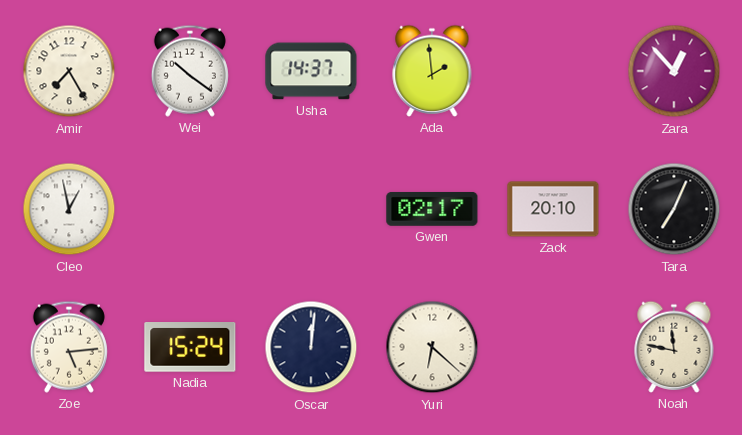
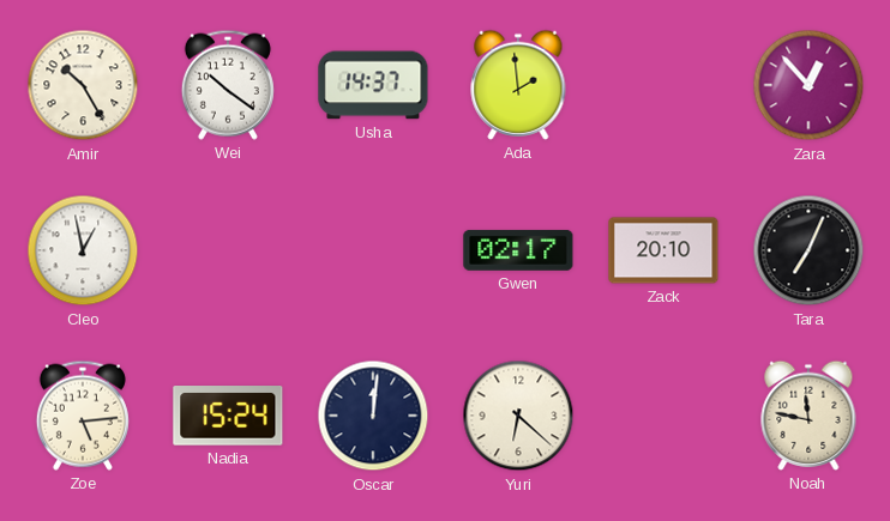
Amir: 7:25 -> 10:25 (83, 85)
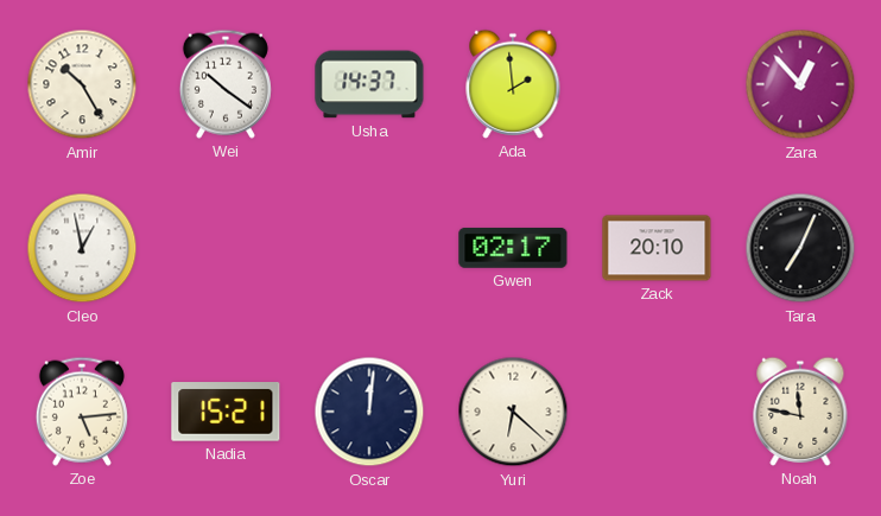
Nadia: 15:24 -> 15:21 (226, 413)
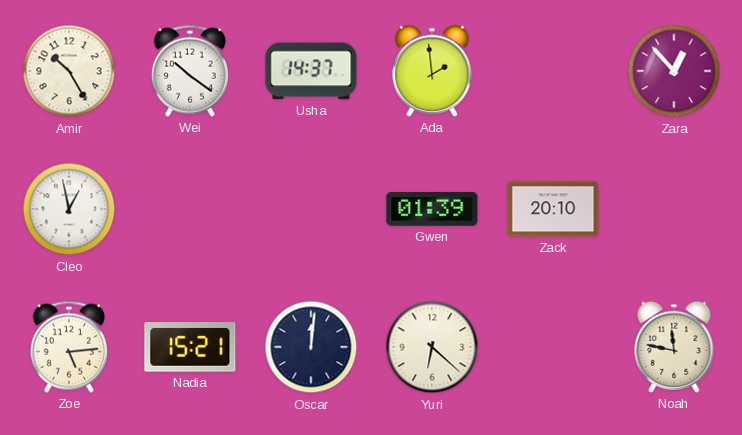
Gwen: 02:17 -> 01:39 (432, 209)
Tara: 7:04 -> none (800, 248)
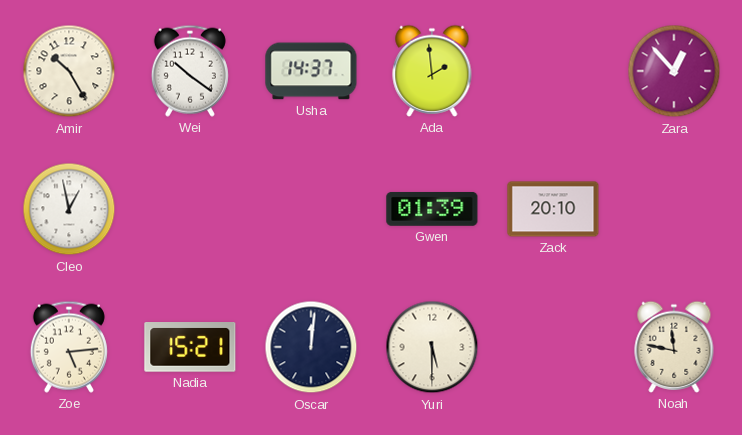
Yuri: 6:22 -> 5:30 (432, 347)
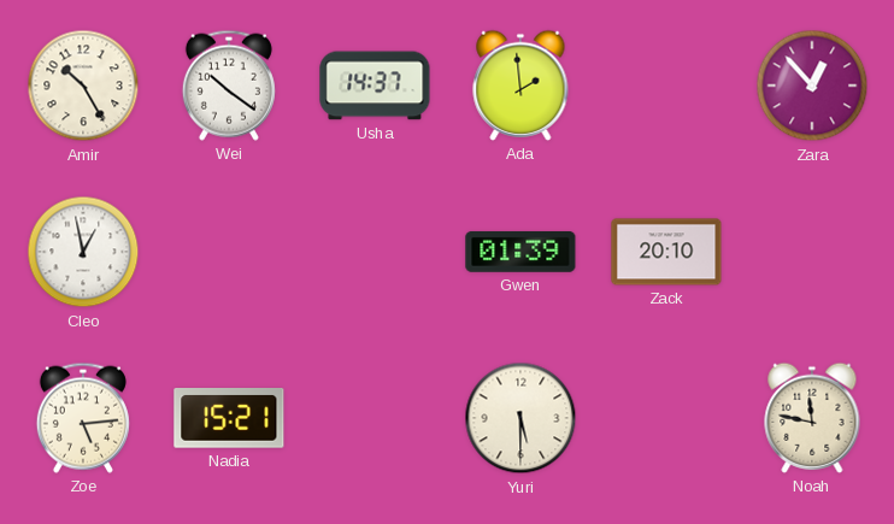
Oscar: 12:01 -> none (311, 347)
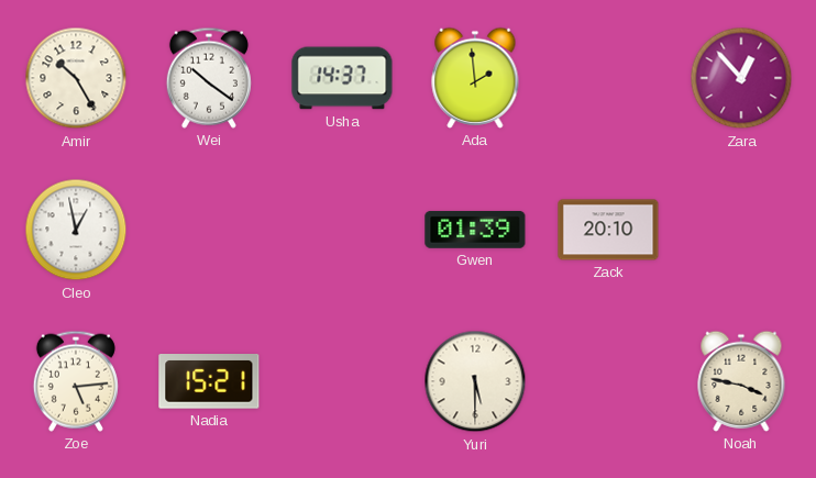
Noah: 11:47 -> 3:47 (741, 381)
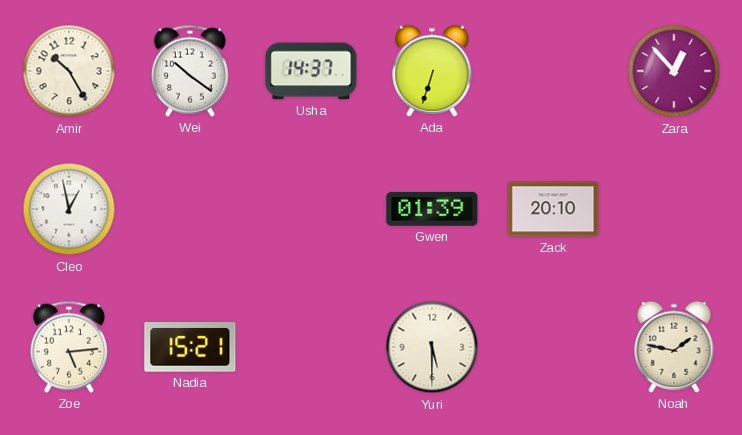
Ada: 1:59 -> 6:33 (432, 71)
Noah: 3:47 -> 1:47 (674, 347)
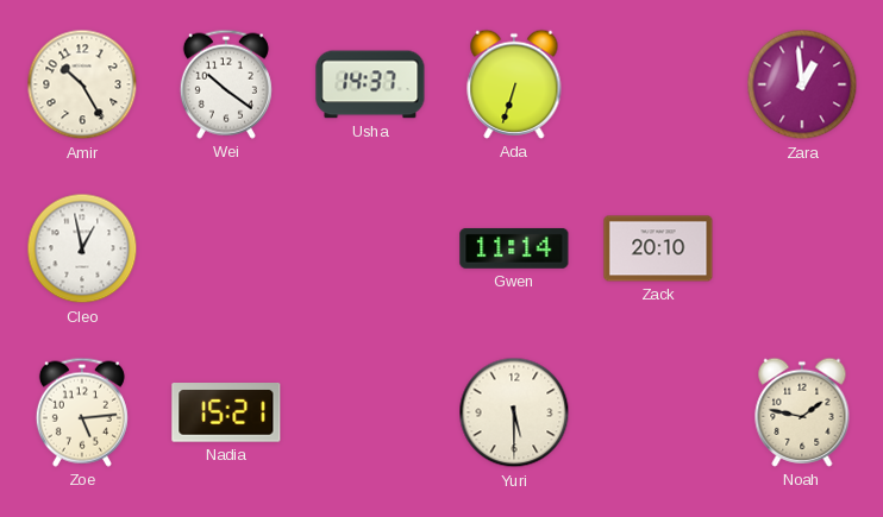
Zara: 12:53 -> 12:59 (802, 84)
Gwen: 01:39 -> 11:14 (514, 248)
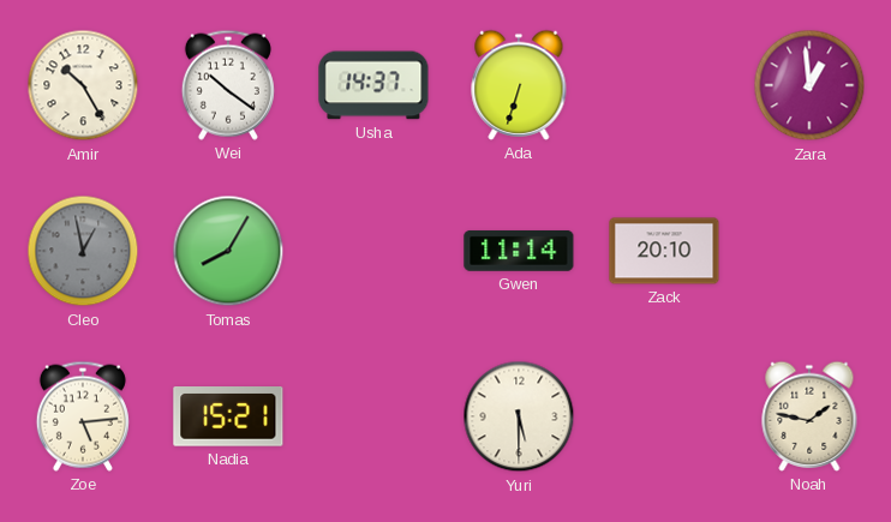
Cleo dial: white -> grey (83, 251)
Tomas: none -> 8:05 (228, 251)
